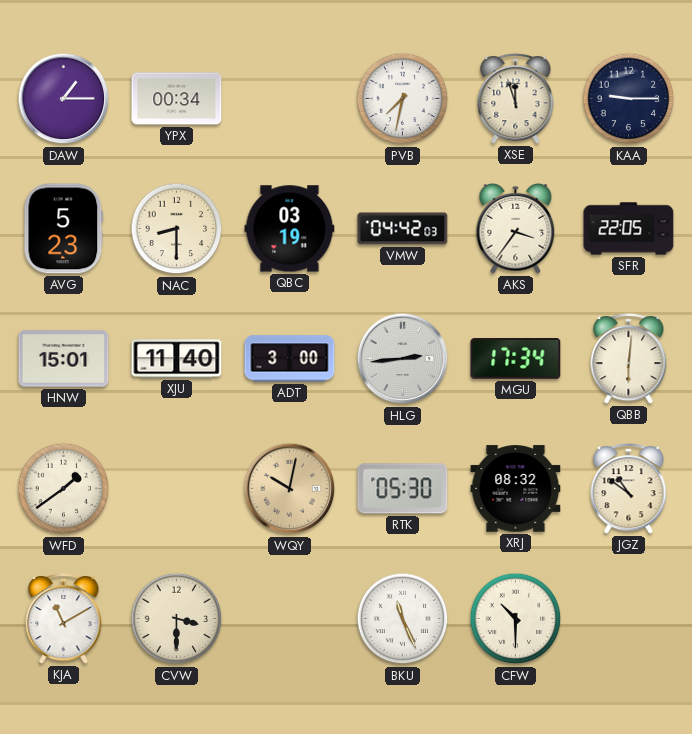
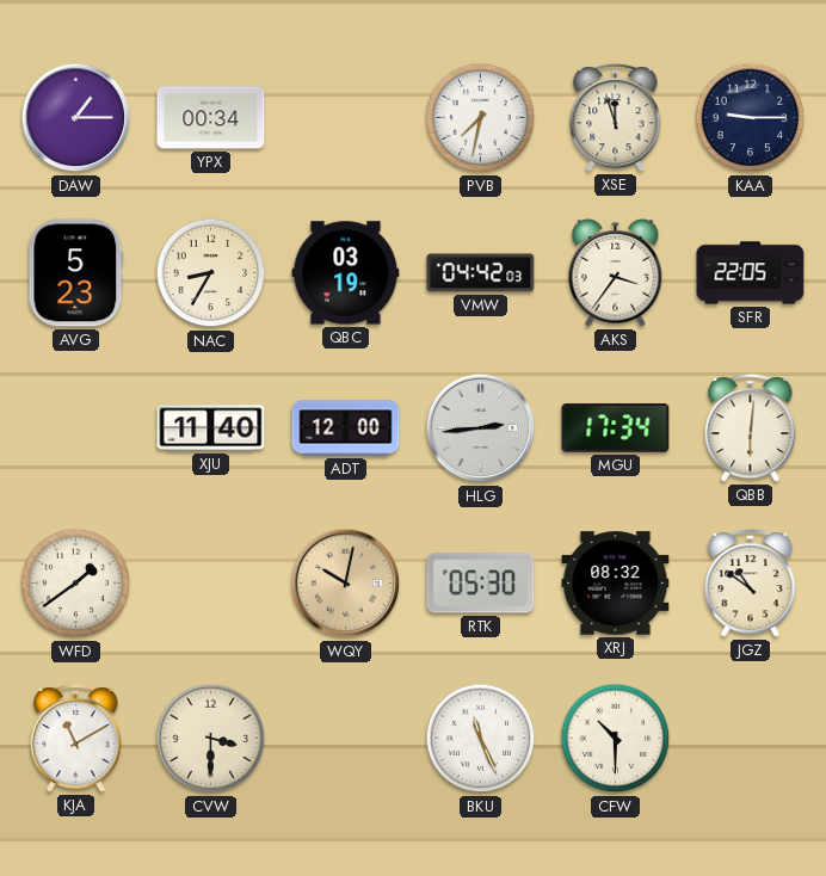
NAC: 8:30 -> 8:35 (211, 273)
HNW: 15:01 -> none (64, 359)
ADT: 3:00 -> 12:00 (346, 428)
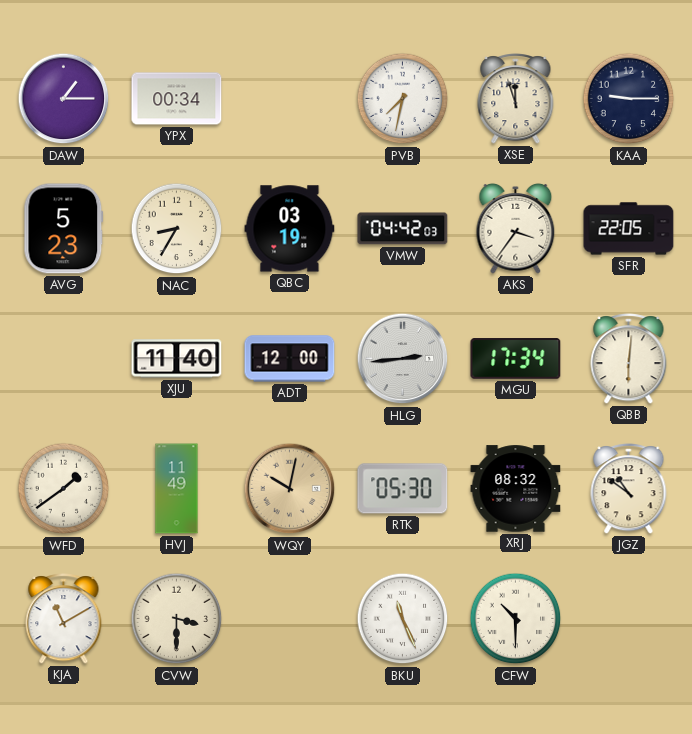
HVJ: none -> 11:49 (177, 489)
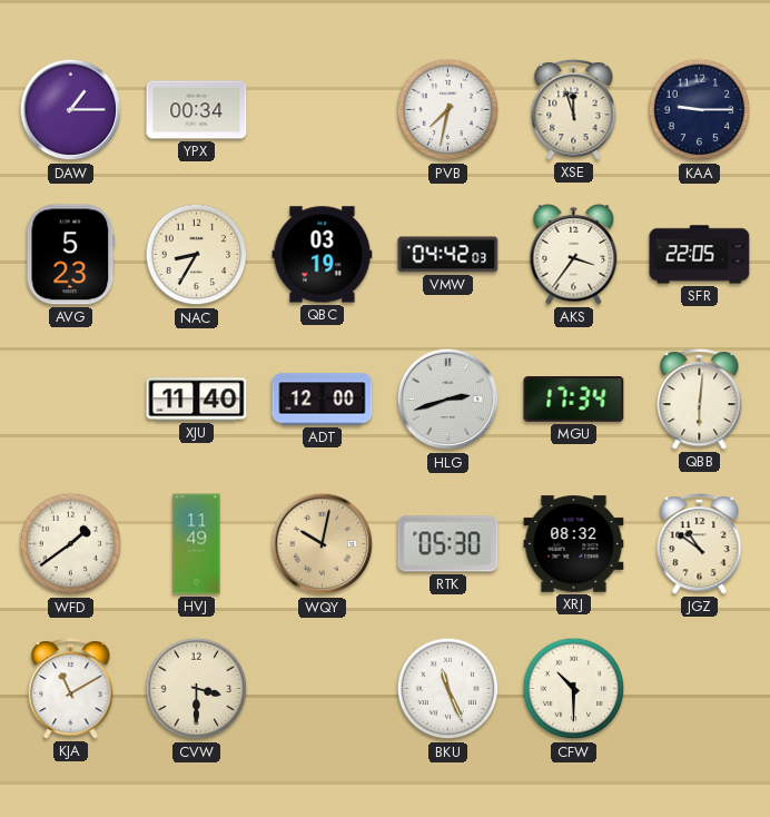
HLG: 2:44 -> 2:42 (448, 400)
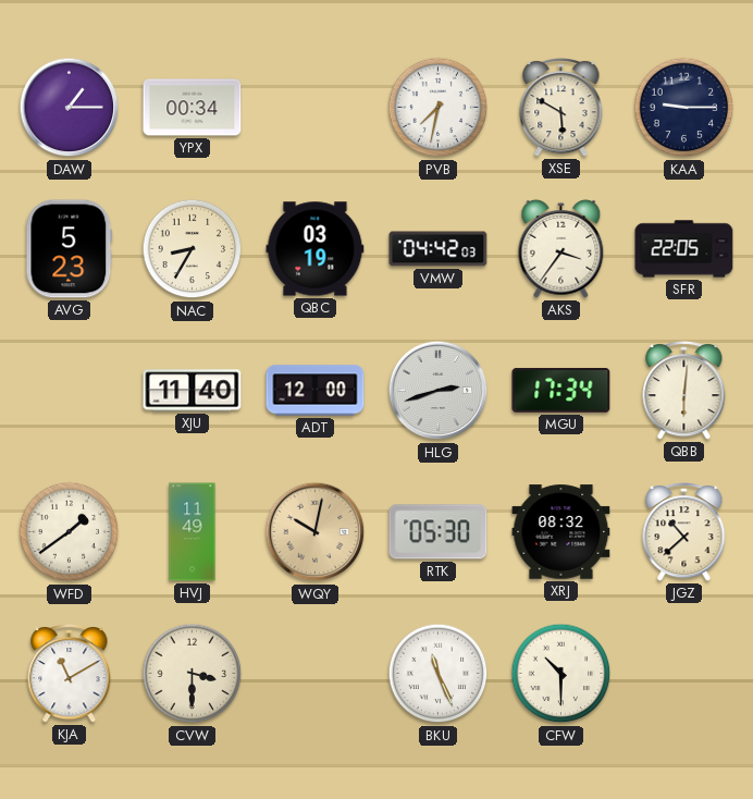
XSE: 11:57 -> 5:50 (561, 108)
JGZ: 10:51 -> 10:38 (684, 532)
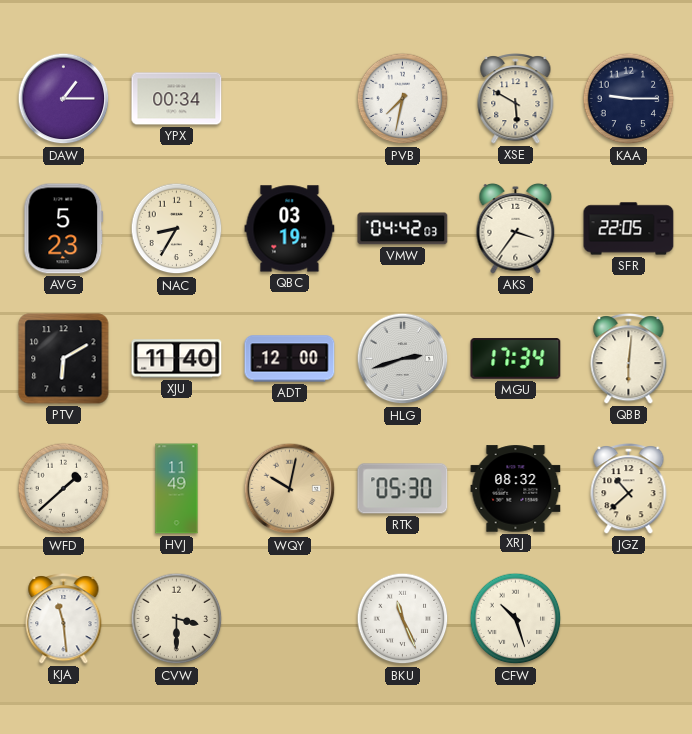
PTV: none -> 6:10 (64, 359)
WFD: 1:39 -> 1:38 (64, 489)
KJA: 11:10 -> 11:29 (64, 619)
CFW: 10:30 -> 10:27 (516, 619)
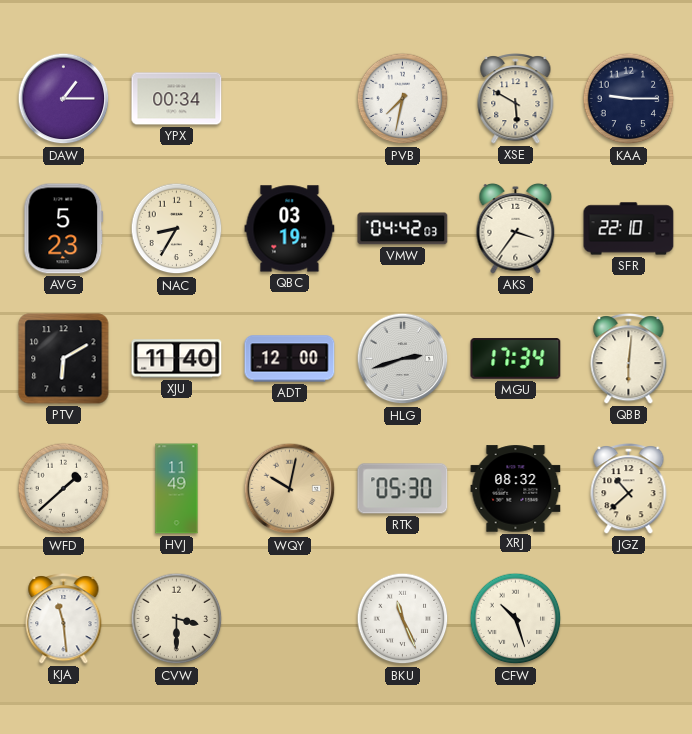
SFR: 22:05 -> 22:10 (629, 229)
